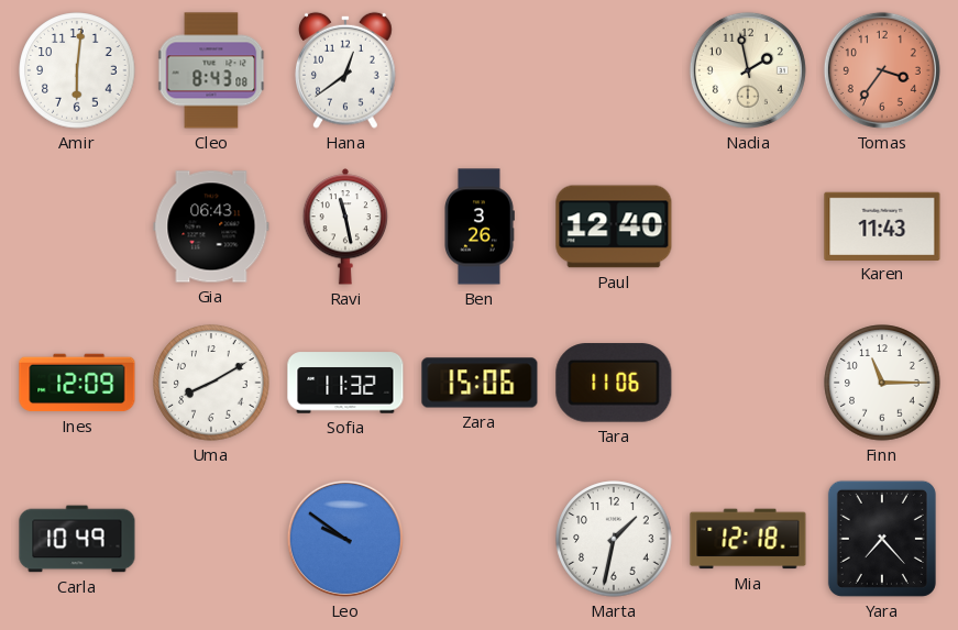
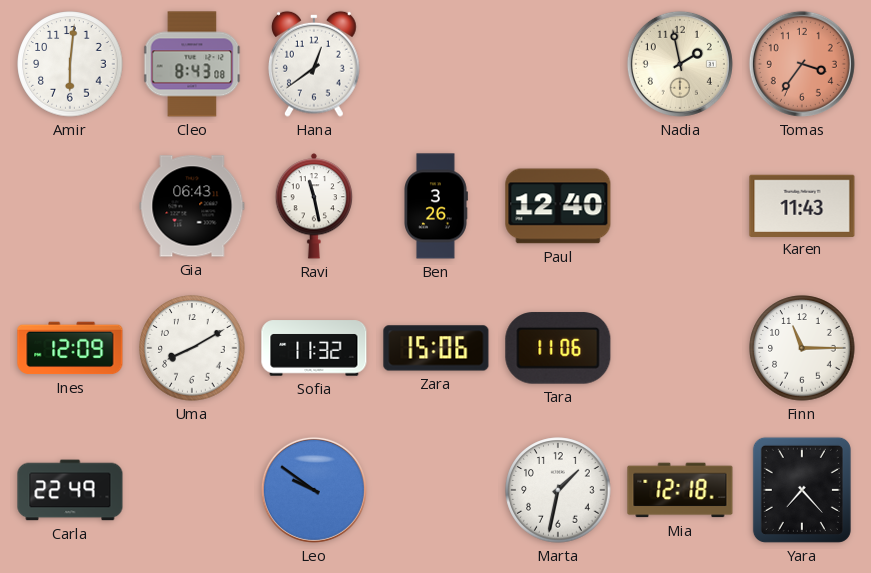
Carla: 10:49 -> 22:49 (70, 490)
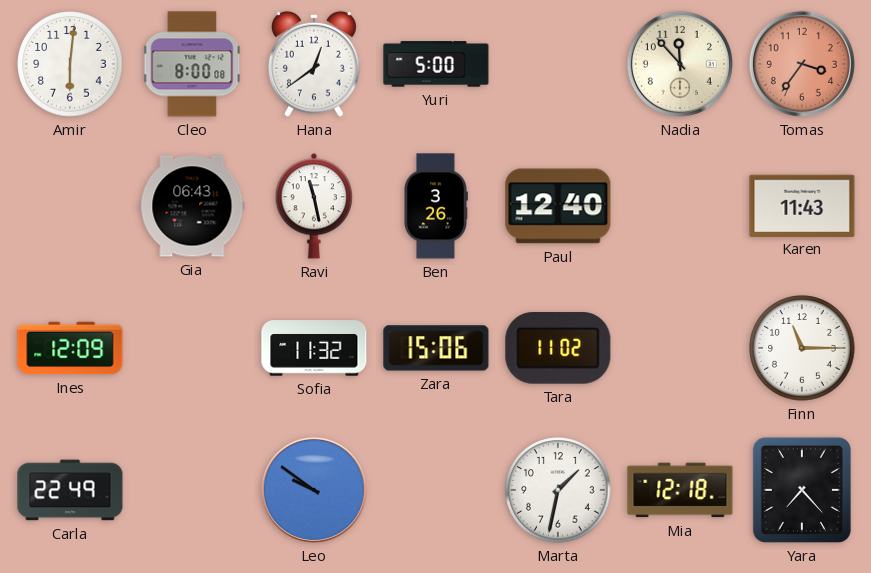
Cleo: 8:43 -> 8:00 (192, 64)
Yuri: none -> 5:00 (436, 64)
Nadia: 1:58 -> 11:53 (680, 64)
Uma: 8:10 -> none (192, 348)
Tara: 11:06 -> 11:02 (558, 348)
